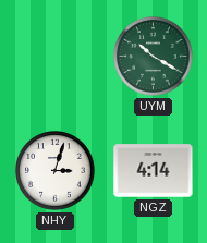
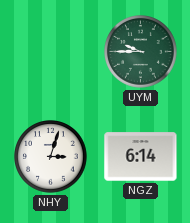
UYM: 10:20 -> 9:45 (141, 52)
NGZ: 4:14 -> 6:14 (141, 157)
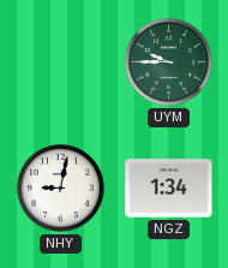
NHY: 3:03 -> 9:02 (61, 189)
NGZ: 6:14 -> 1:34 (169, 189)
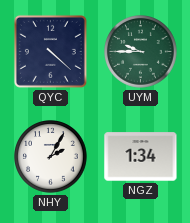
QYC: none -> 4:22 (50, 51)
NHY: 9:02 -> 2:05 (51, 157)
